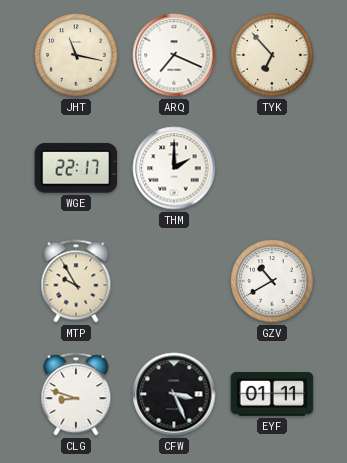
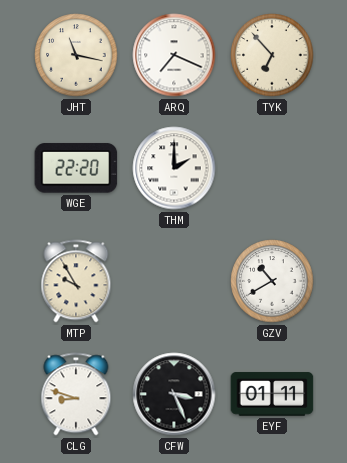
WGE: 22:17 -> 22:20 (76, 168)
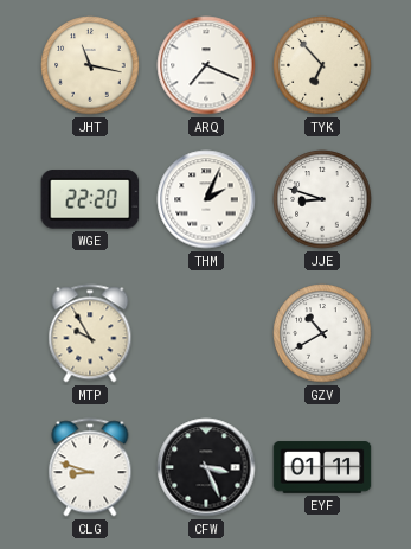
THM: 2:00 -> 2:04 (206, 199)
JJE: none -> 8:48 (322, 199)
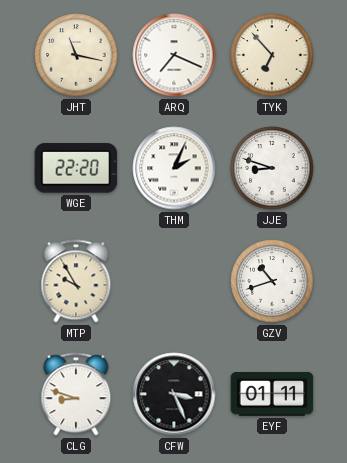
GZV: 10:40 -> 10:42 (272, 281)
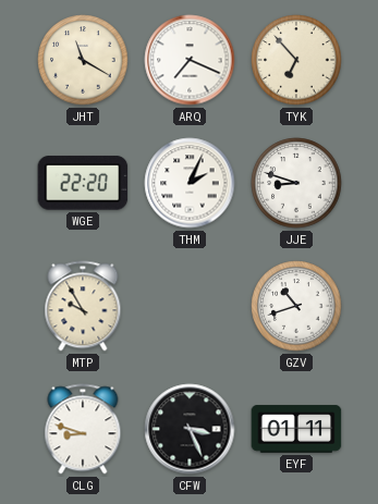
JHT: 11:17 -> 11:20 (83, 60)
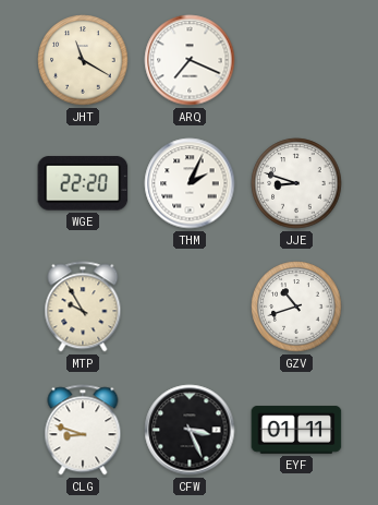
TYK: 6:53 -> none (296, 60)
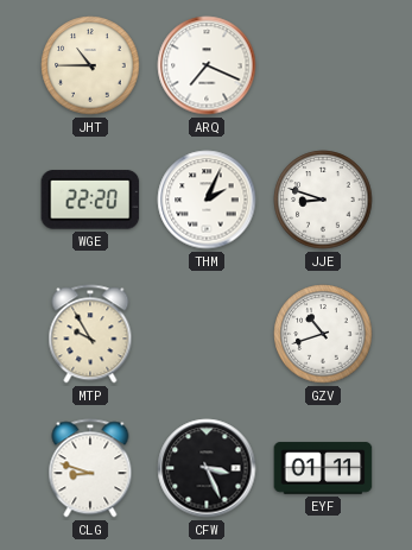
JHT: 11:20 -> 10:45 (90, 65)
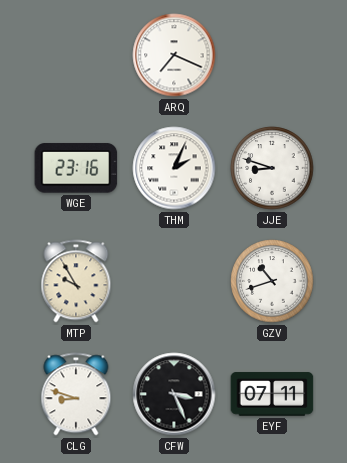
JHT: 10:45 -> none (90, 65)
WGE: 22:20 -> 23:16 (76, 168)
EYF: 01:11 -> 07:11 (272, 394)
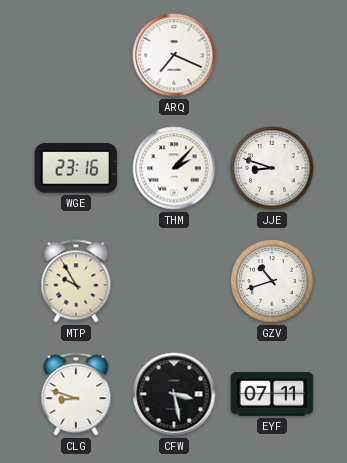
THM: 2:04 -> 2:07 (174, 168)
CFW: 3:26 -> 3:28 (174, 394)
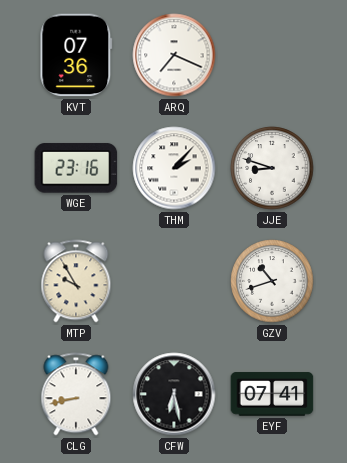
KVT: none -> 07:36 (76, 55)
CLG: 8:48 -> 8:43 (76, 394)
CFW: 3:28 -> 6:28 (174, 394)
EYF: 07:11 -> 07:41 (272, 394)
